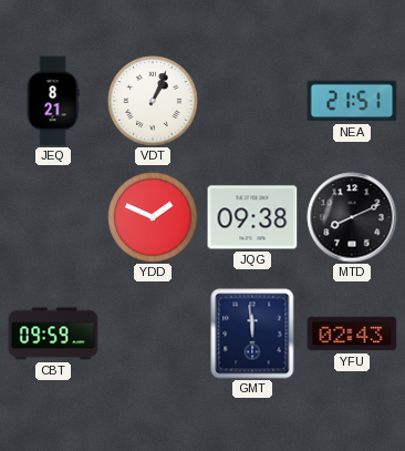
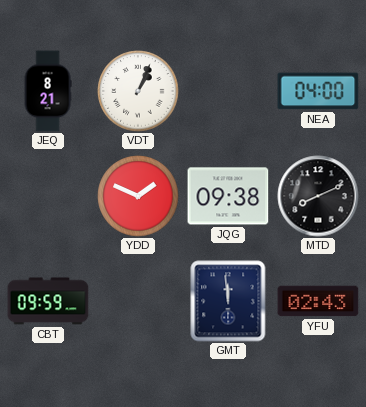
NEA: 21:51 -> 04:00 (318, 91)
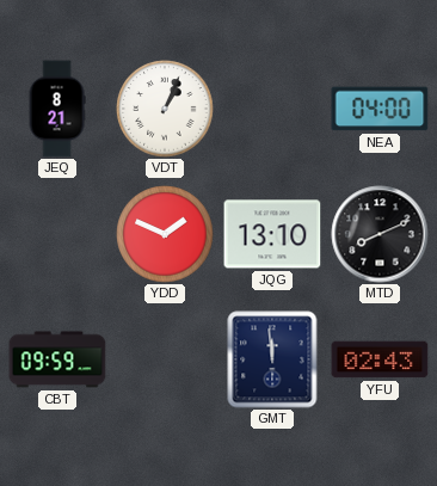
JQG: 09:38 -> 13:10 (272, 234)
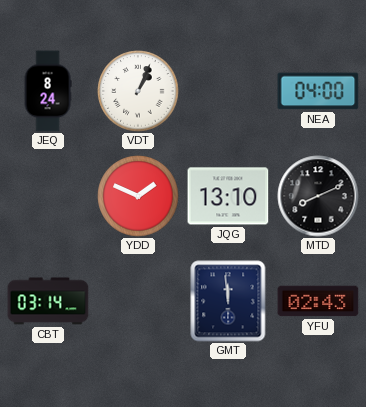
JEQ: 8:21 -> 8:24 (48, 91)
CBT: 09:59 -> 03:14 (48, 301)
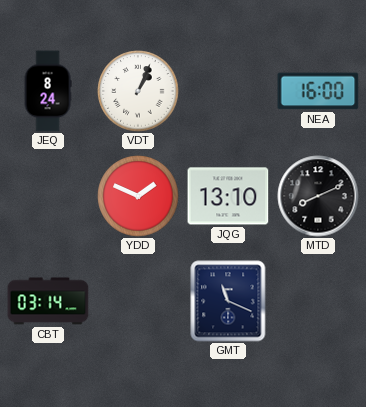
NEA: 04:00 -> 16:00 (318, 91)
GMT: 11:59 -> 11:19 (228, 301)
YFU: 02:43 -> none (318, 301)
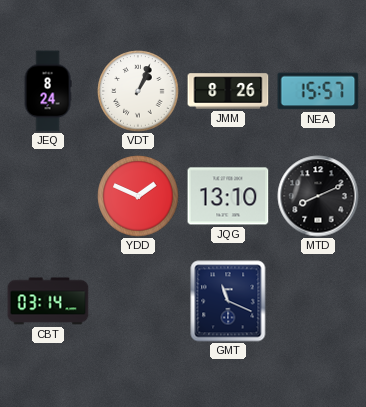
JMM: none -> 8:26 (228, 91)
NEA: 16:00 -> 15:57 (318, 91)
